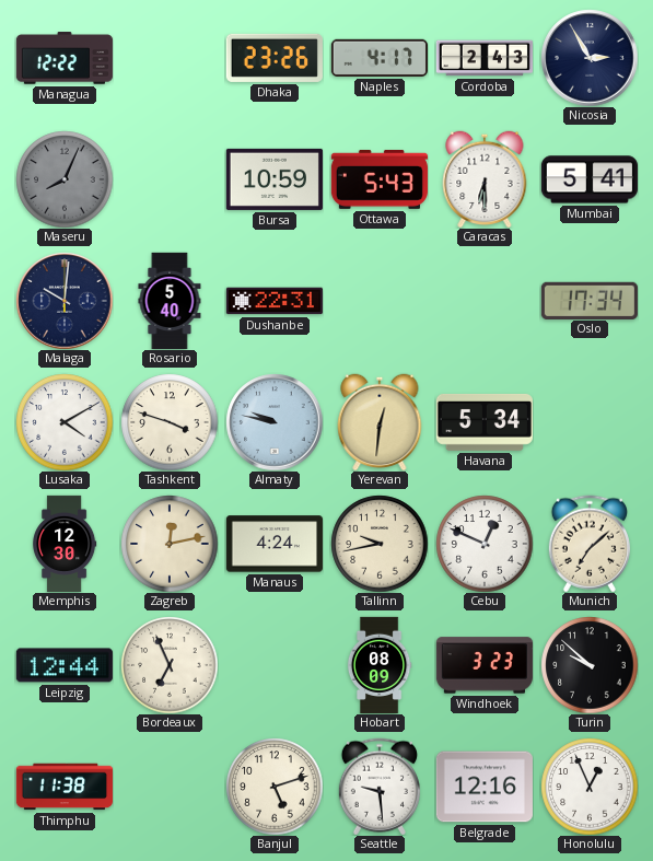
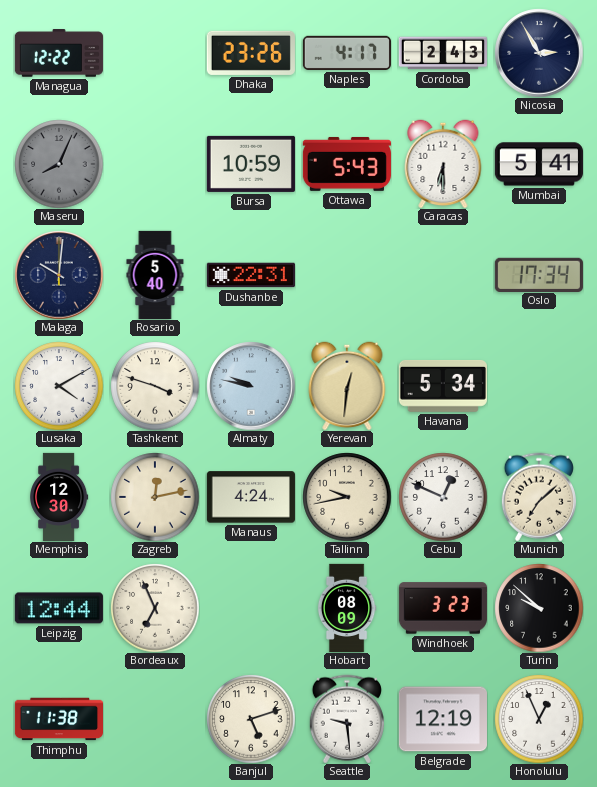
Belgrade: 12:16 -> 12:19 (443, 719)
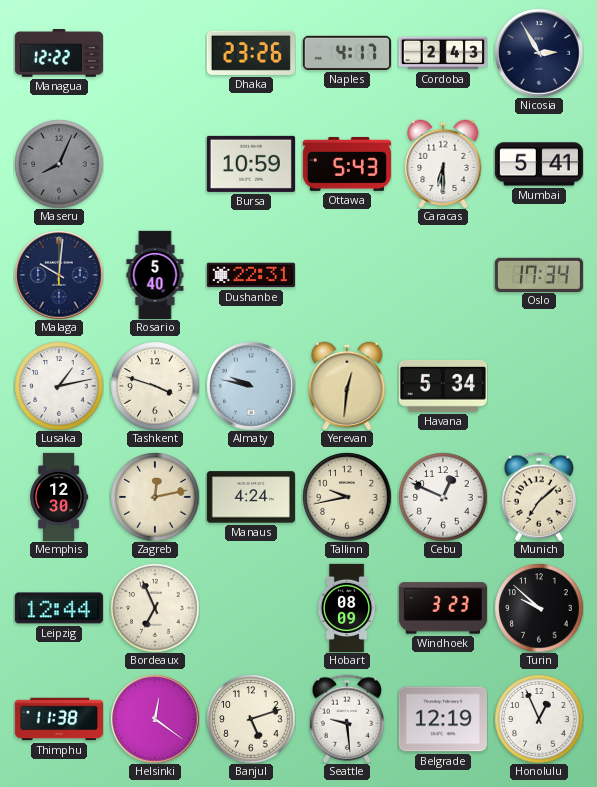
Lusaka: 4:10 -> 1:13 (59, 386)
Helsinki: none -> 12:21 (155, 719)
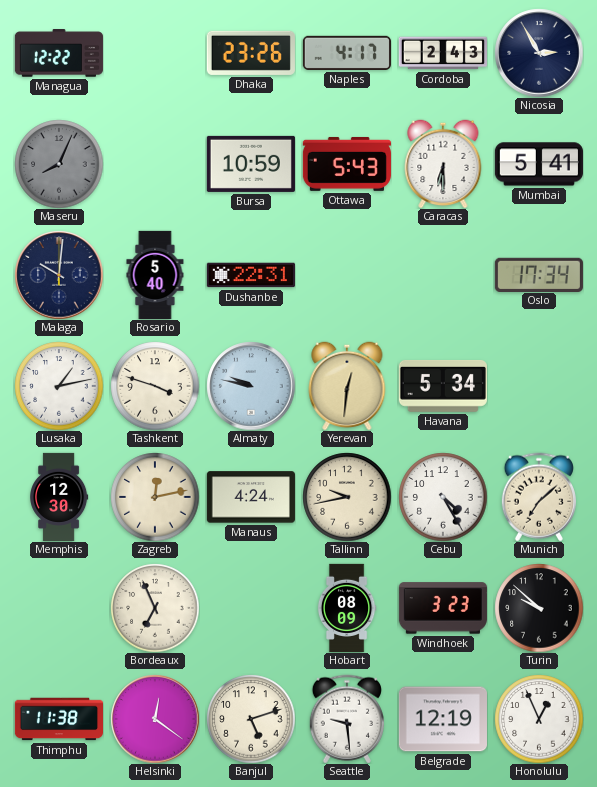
Cebu: 12:49 -> 4:25 (443, 497)
Leipzig: 12:44 -> none (59, 608)
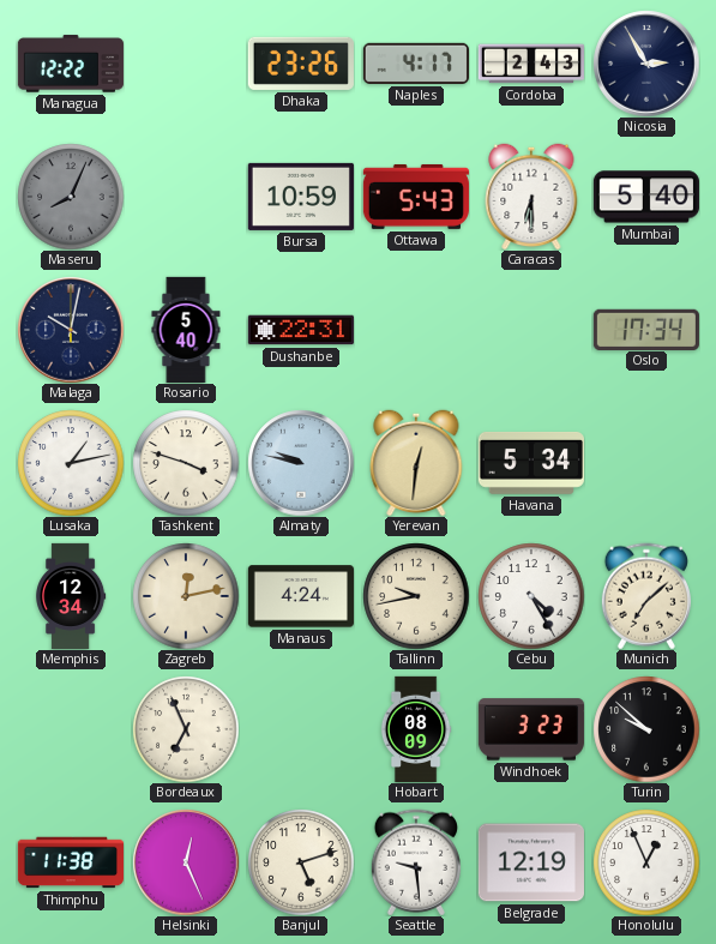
Mumbai: 5:41 -> 5:40 (646, 197)
Malaga: 10:01 -> 10:02 (71, 330)
Memphis: 12:30 -> 12:34 (71, 595)
Helsinki: 12:21 -> 12:26 (186, 862)
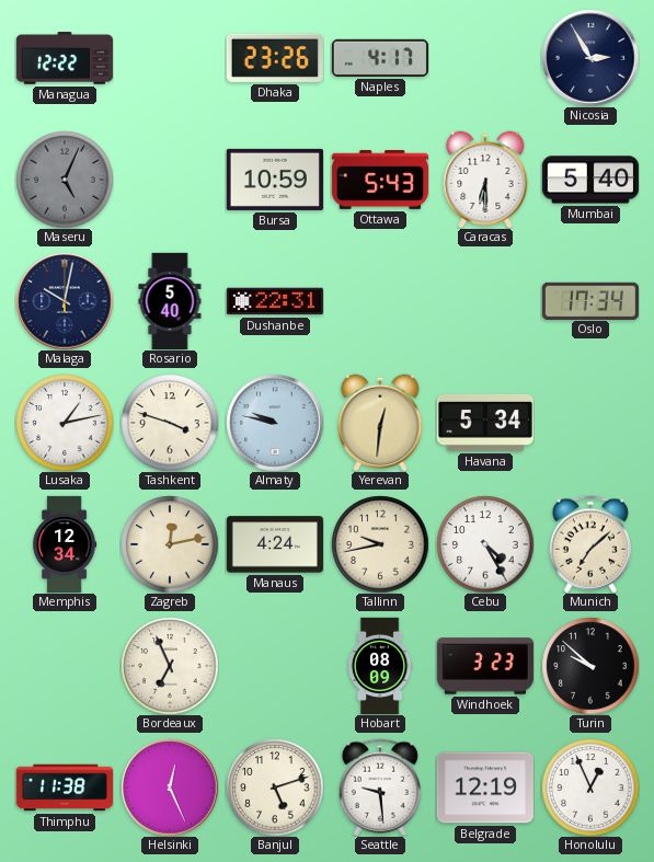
Cordoba: 2:43 -> none (531, 64)
Maseru: 8:04 -> 5:04 (65, 180)
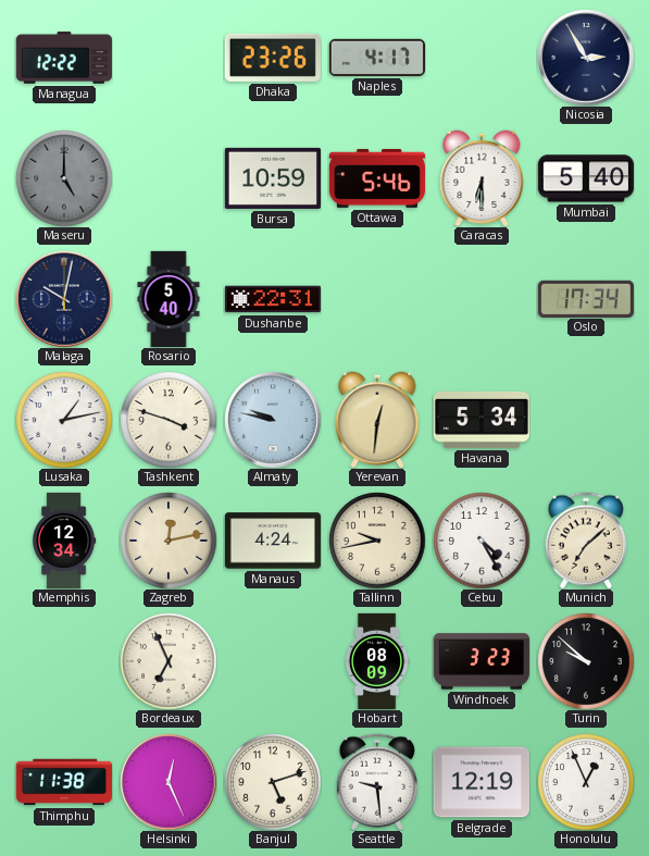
Maseru: 5:04 -> 5:00 (64, 178)
Ottawa: 5:43 -> 5:46 (377, 178)
